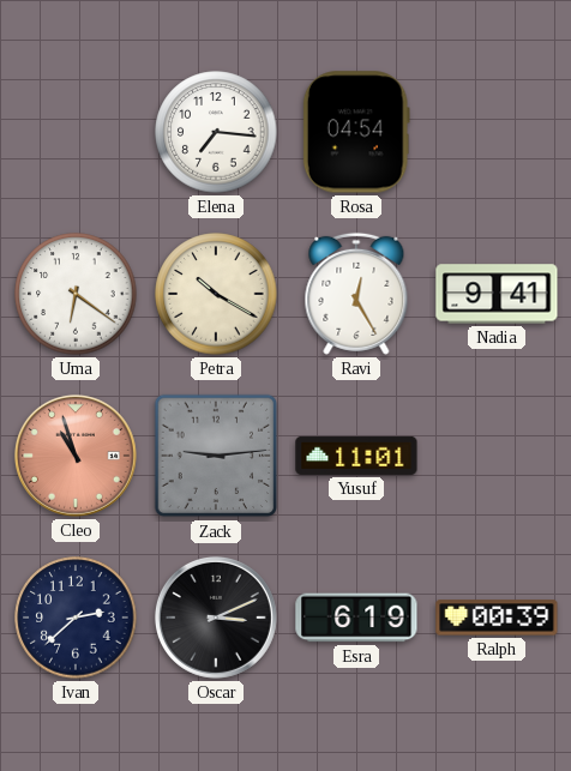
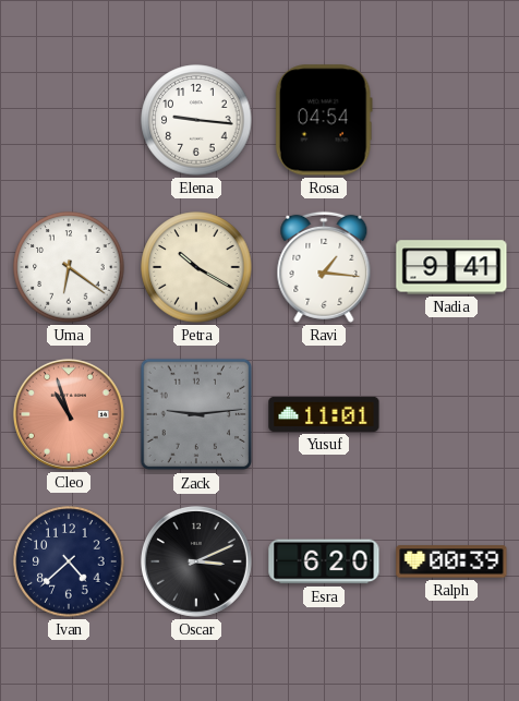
Elena: 7:16 -> 9:16 (196, 120)
Ravi: 12:25 -> 1:16 (324, 267)
Ivan: 2:38 -> 4:38 (69, 561)
Esra: 6:19 -> 6:20 (324, 561)
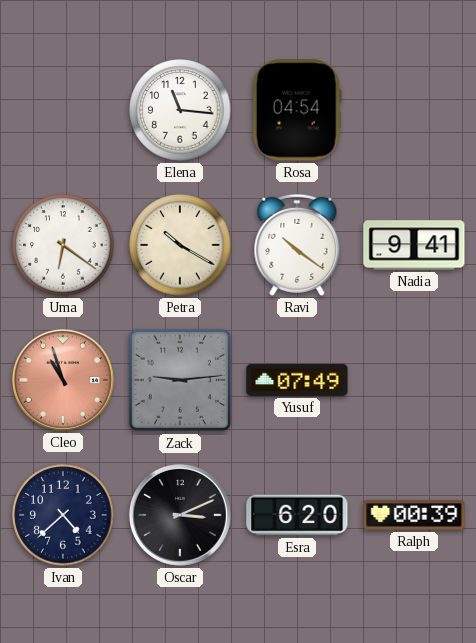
Elena: 9:16 -> 11:16 (180, 110)
Ravi: 1:16 -> 10:21 (297, 245)
Yusuf: 11:01 -> 07:49 (297, 380)
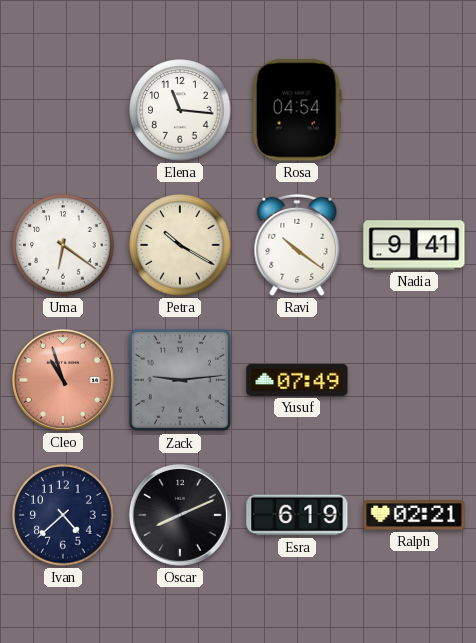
Oscar: 3:11 -> 8:11 (180, 515)
Esra: 6:20 -> 6:19 (297, 515)
Ralph: 00:39 -> 02:21 (414, 515)
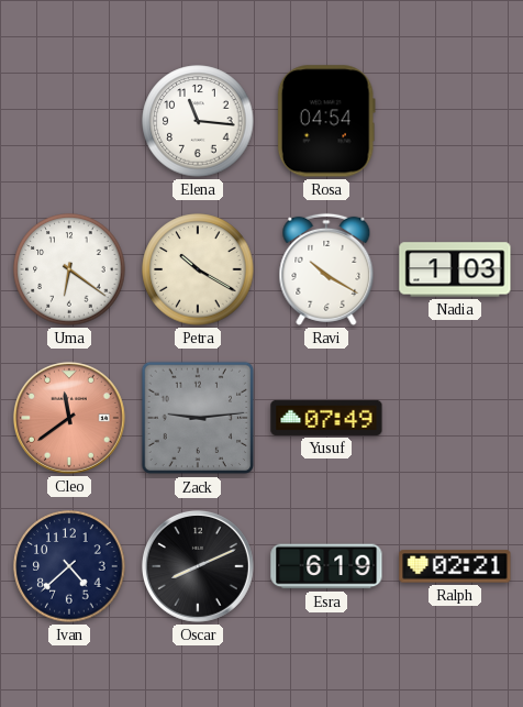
Ravi: 10:21 -> 10:20 (326, 269)
Nadia: 9:41 -> 1:03 (455, 269)
Cleo: 10:57 -> 11:39 (69, 418)
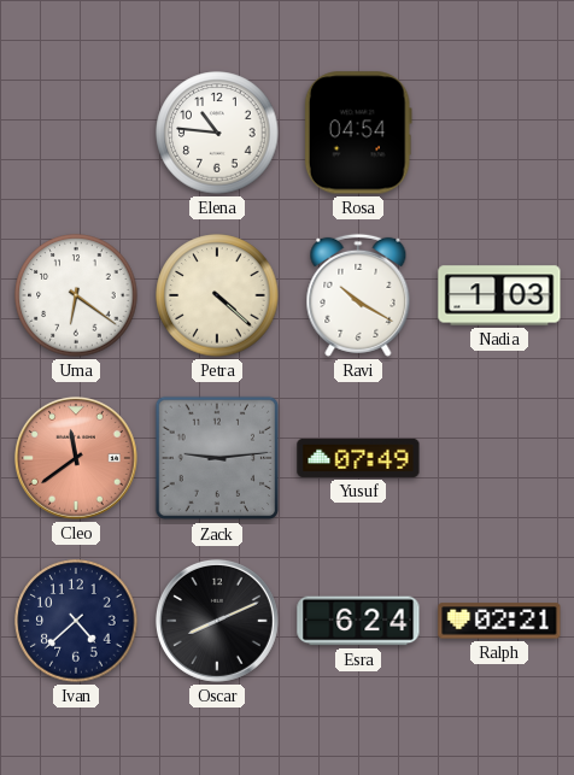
Elena: 11:16 -> 10:46 (217, 133)
Petra: 10:20 -> 4:22 (217, 295)
Esra: 6:19 -> 6:24 (358, 621)
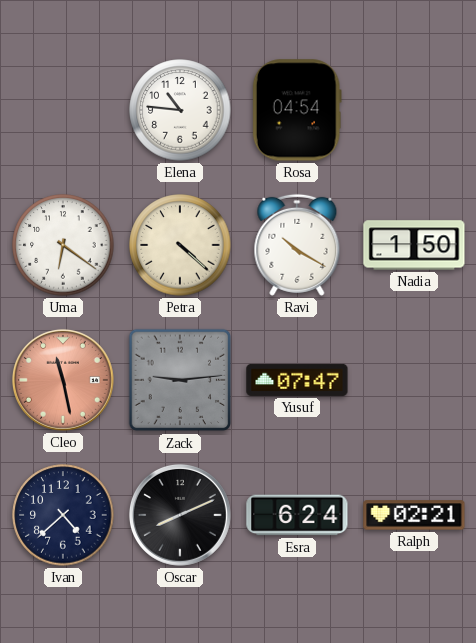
Nadia: 1:03 -> 1:50 (414, 245)
Cleo: 11:39 -> 11:28 (63, 380)
Yusuf: 07:49 -> 07:47 (297, 380)
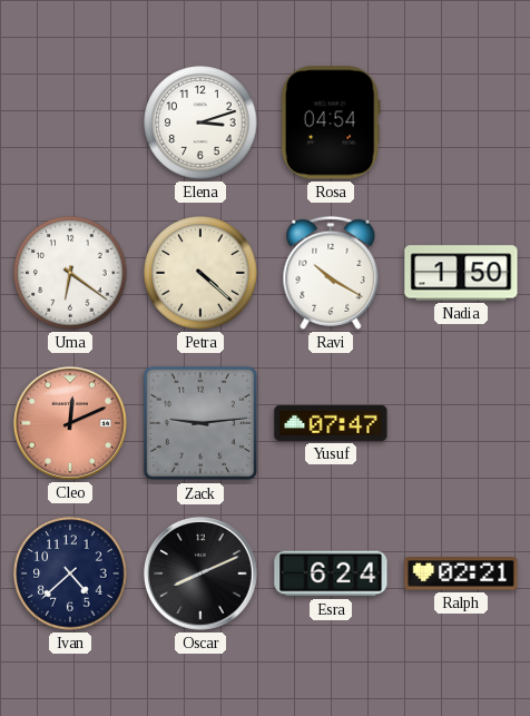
Elena: 10:46 -> 3:12 (200, 122)
Cleo: 11:28 -> 12:11 (70, 423)
